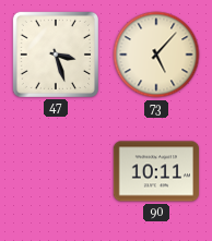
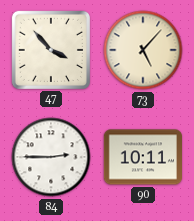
47: 3:27 -> 3:53 (51, 50)
84: none -> 2:45 (51, 157)
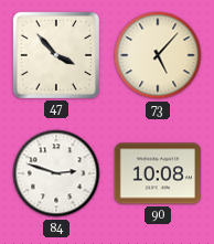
84: 2:45 -> 2:48 (56, 173)
90: 10:11 -> 10:08 (157, 173)
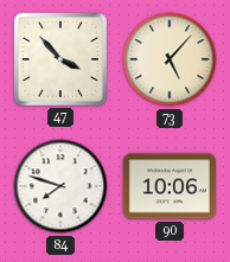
84: 2:48 -> 7:48 (60, 186)
90: 10:08 -> 10:06 (168, 186)
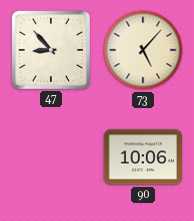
47: 3:53 -> 8:53 (51, 50)
84: 7:48 -> none (60, 186)
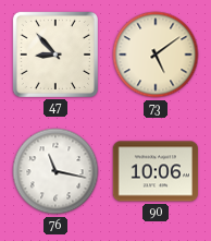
73: 5:07 -> 5:09 (156, 55)
76: none -> 11:17 (55, 171)
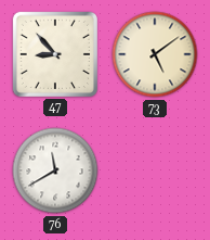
76: 11:17 -> 11:40 (55, 170)
90: 10:06 -> none (154, 171)
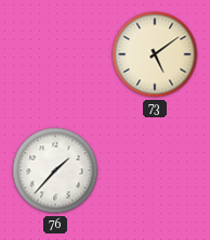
47: 8:53 -> none (55, 54)
76: 11:40 -> 1:37 (55, 170)
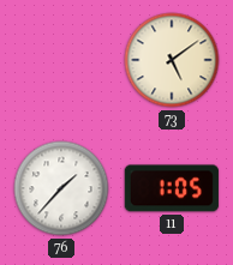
11: none -> 1:05 (172, 188)
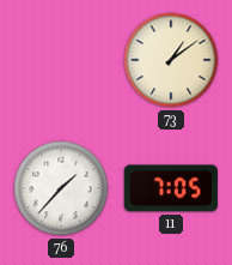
73: 5:09 -> 1:09 (171, 60)
11: 1:05 -> 7:05 (171, 188)
